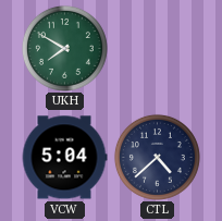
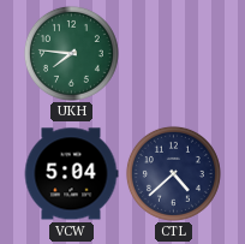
UKH: 7:50 -> 7:46 (71, 53)
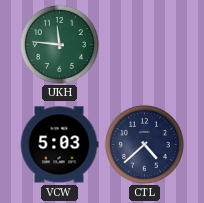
UKH: 7:46 -> 11:46 (59, 44)
VCW: 5:04 -> 5:03 (59, 145)
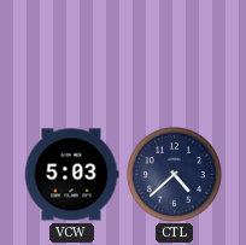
UKH: 11:46 -> none (59, 44)
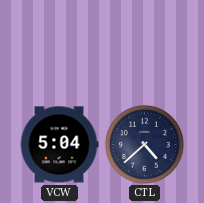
VCW: 5:03 -> 5:04 (59, 145)
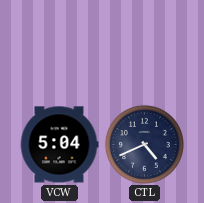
CTL: 4:38 -> 4:41 (144, 144)
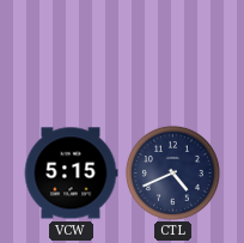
VCW: 5:04 -> 5:15 (71, 174)
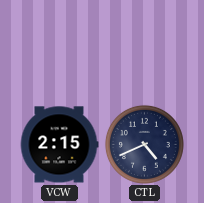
VCW: 5:15 -> 2:15 (59, 145)
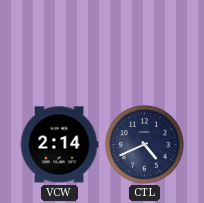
VCW: 2:15 -> 2:14 (59, 145)
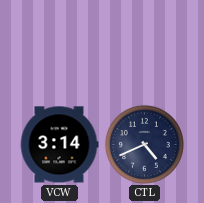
VCW: 2:14 -> 3:14 (59, 145)
